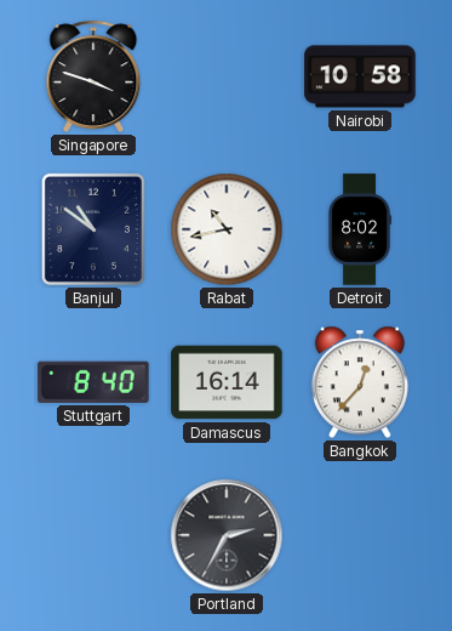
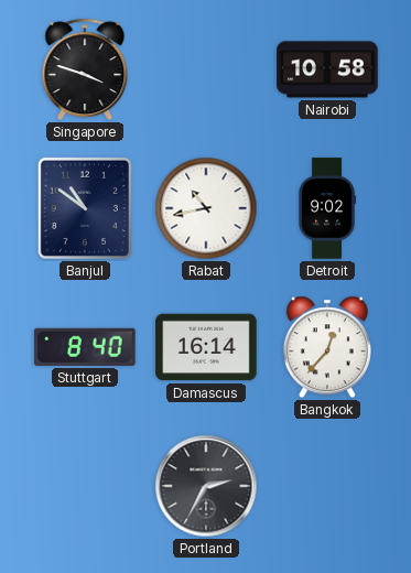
Detroit: 8:02 -> 9:02 (326, 208)
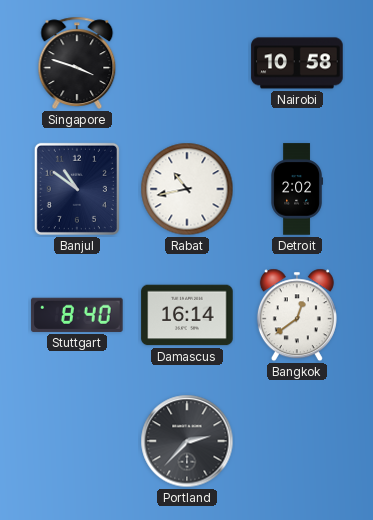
Detroit: 9:02 -> 2:02 (296, 189)
Bangkok: 12:37 -> 12:39 (297, 315)
Portland: 2:35 -> 2:37 (187, 441)
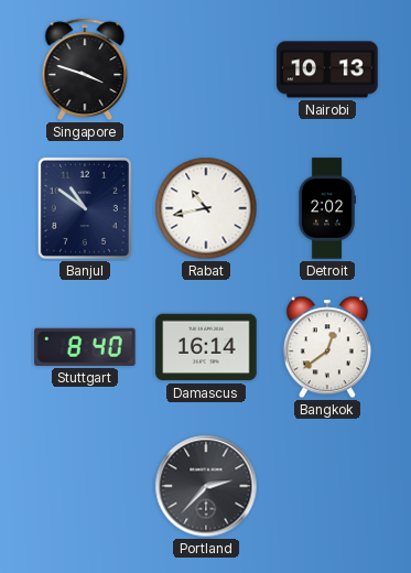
Nairobi: 10:58 -> 10:13 (327, 69)
